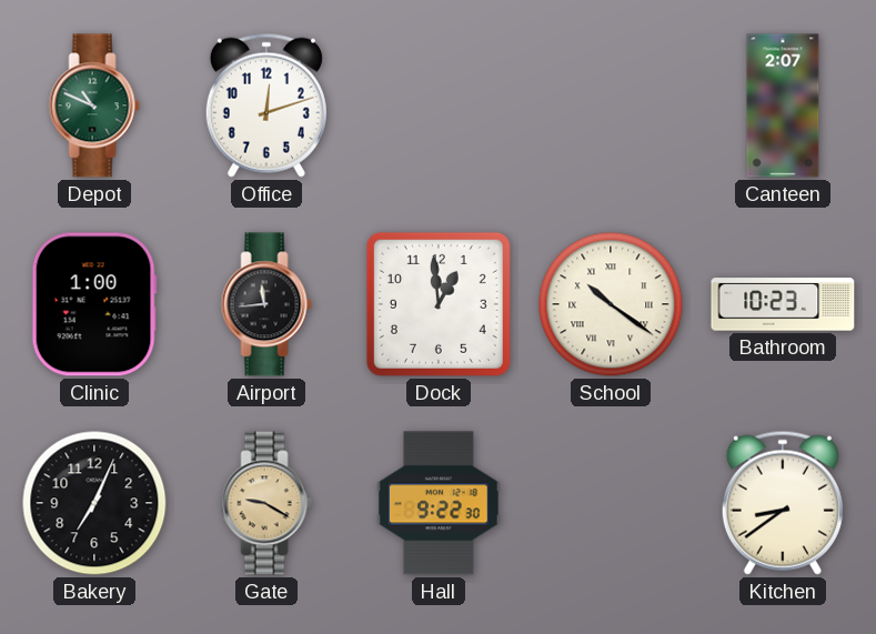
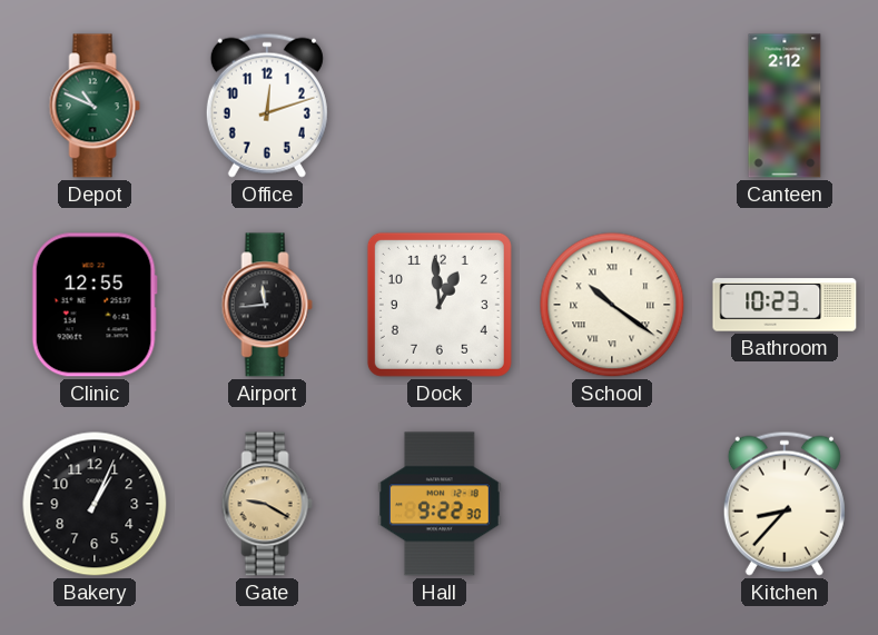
Canteen: 2:07 -> 2:12 (785, 106)
Clinic: 1:00 -> 12:55 (95, 305)
Bakery: 7:04 -> 1:04 (95, 504)
Kitchen: 8:39 -> 8:37 (785, 504)
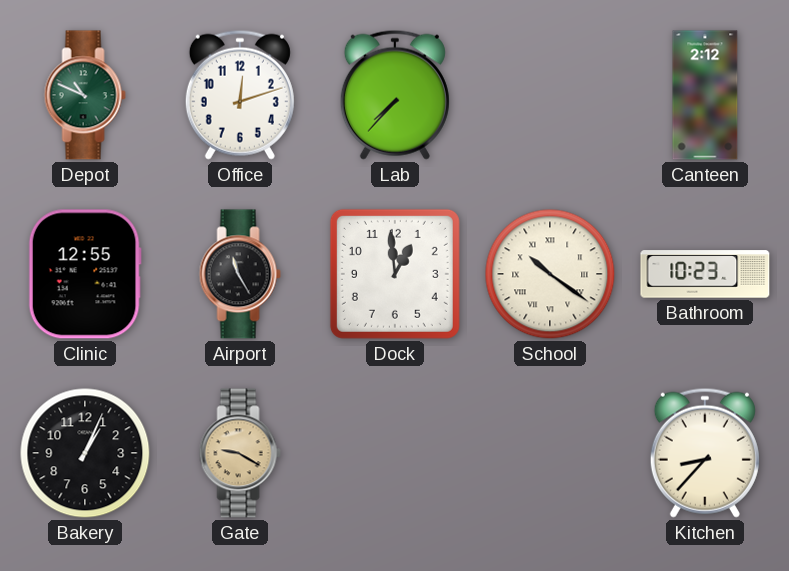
Lab: none -> 7:37 (395, 95)
Airport: 11:44 -> 11:25 (240, 274)
Hall: 9:22 -> none (440, 504)
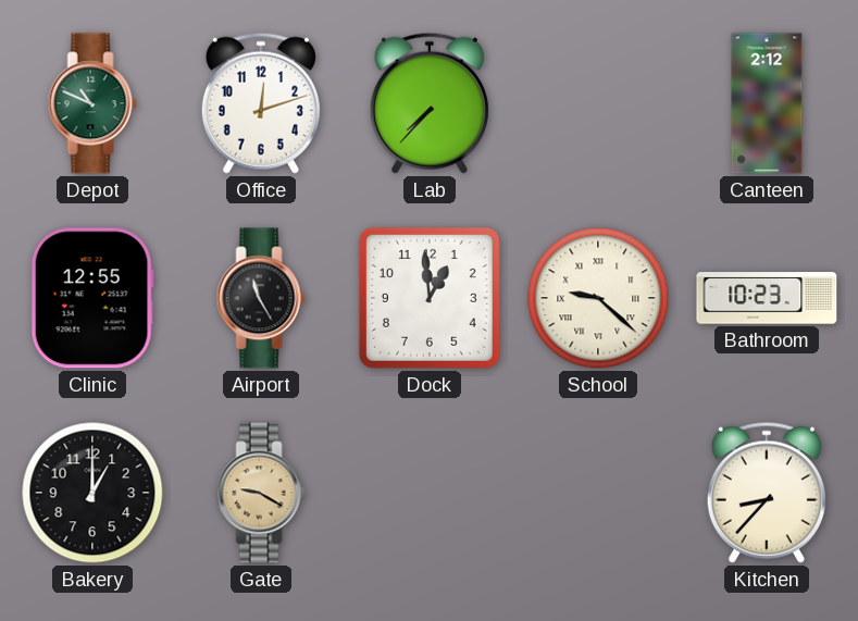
School: 10:21 -> 9:22 (598, 298)
Bakery: 1:04 -> 1:00 (92, 493)
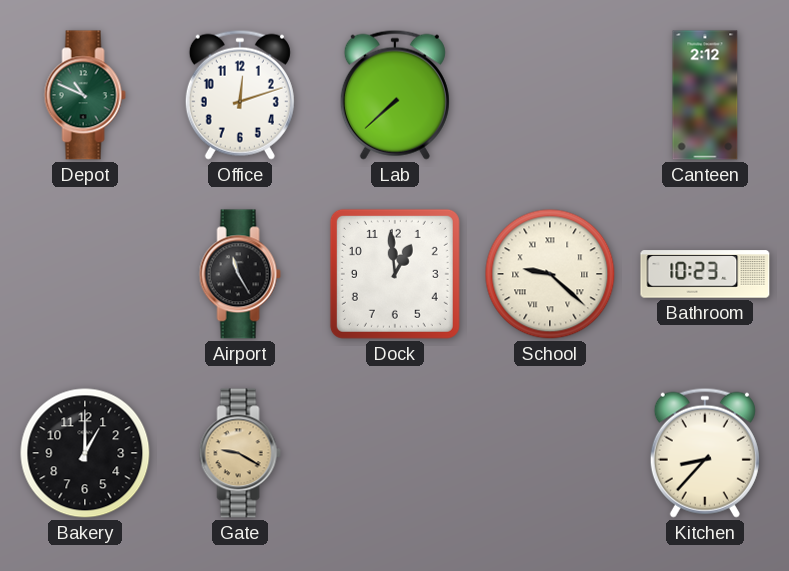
Lab: 7:37 -> 7:38 (395, 95)
Clinic: 12:55 -> none (92, 298)
